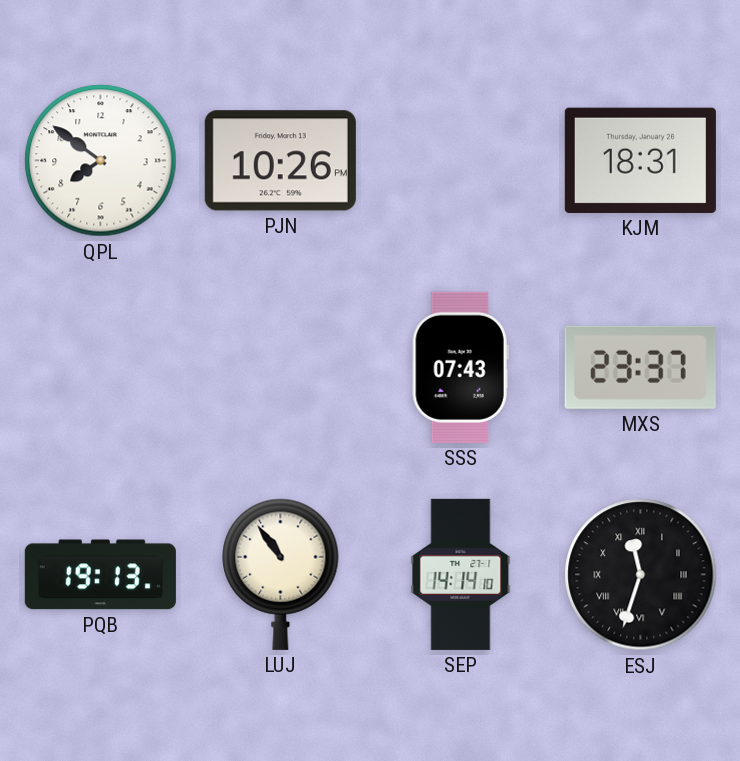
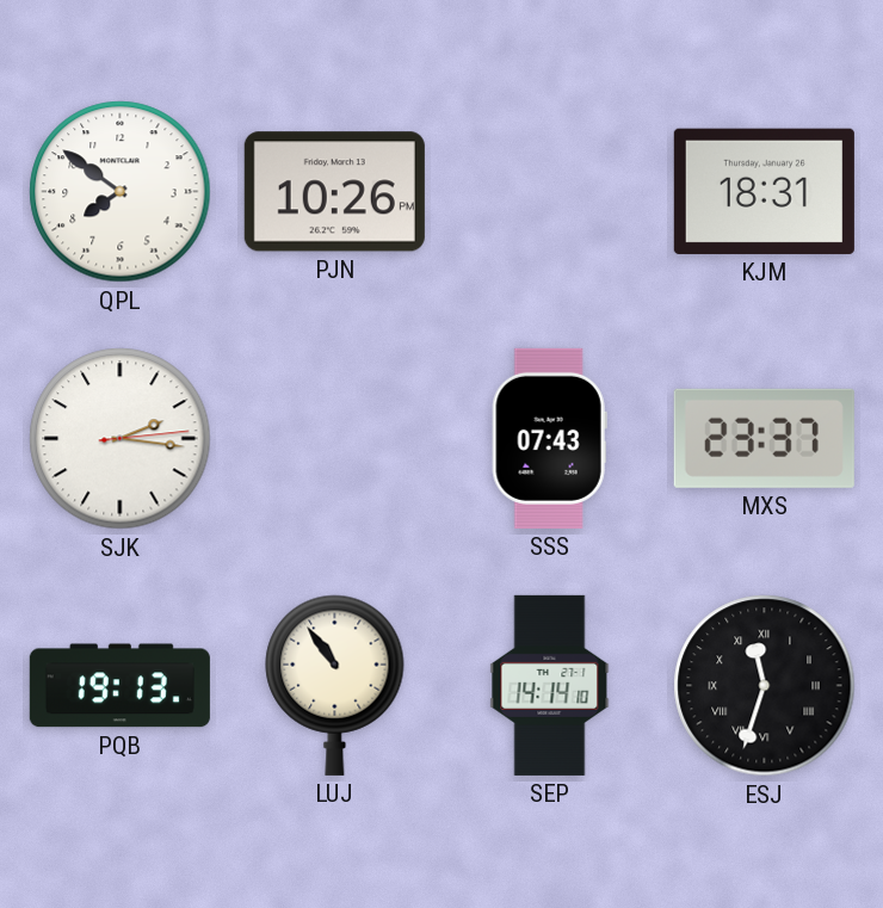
SJK: none -> 2:16 (121, 439)
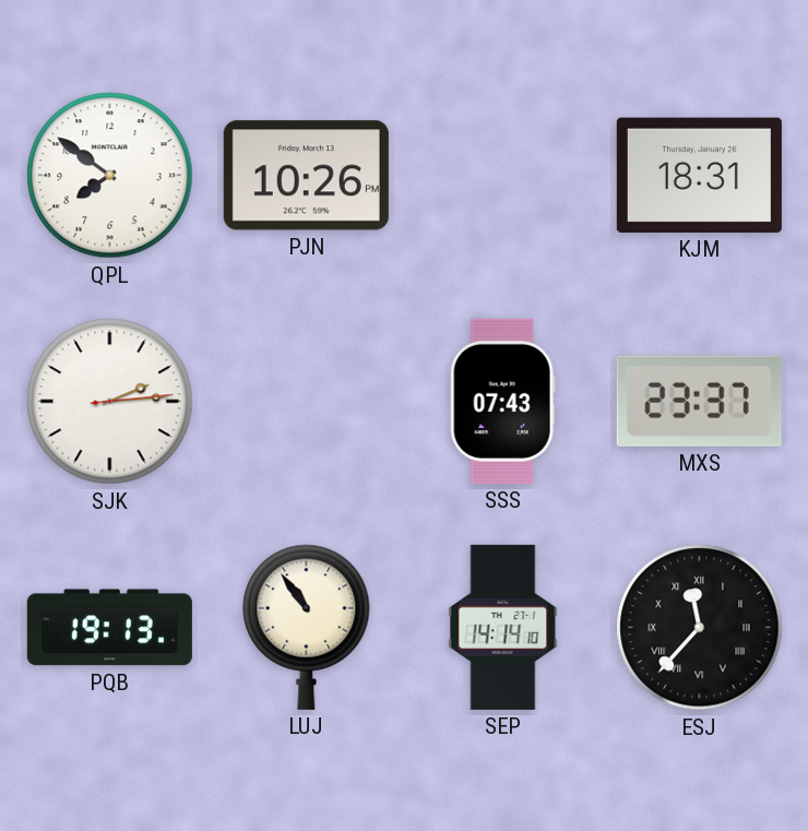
SJK: 2:16 -> 2:14 (110, 402)
ESJ: 11:33 -> 11:37 (700, 628)
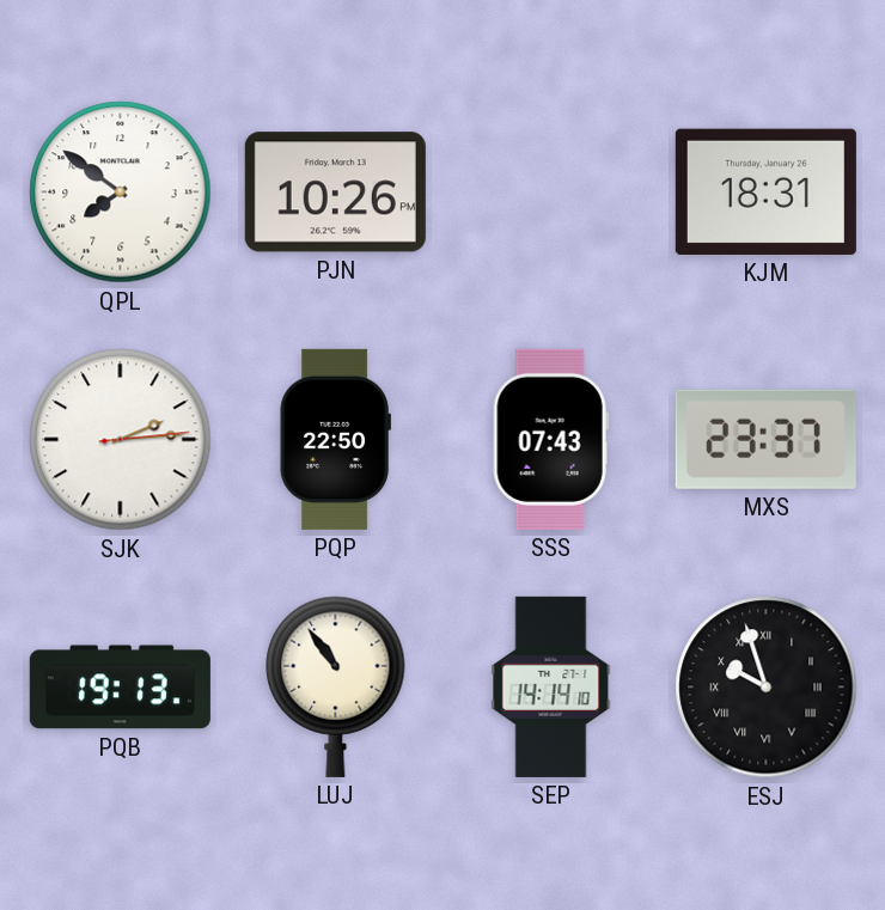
PQP: none -> 22:50 (335, 439)
ESJ: 11:37 -> 9:57 (767, 688)
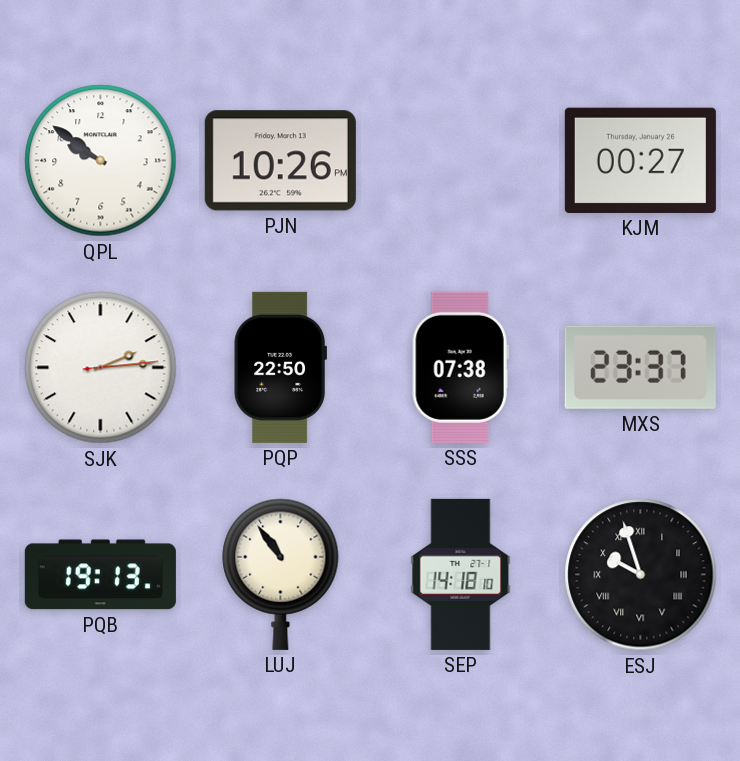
QPL: 7:51 -> 9:51 (101, 161)
KJM: 18:31 -> 00:27 (640, 160)
SSS: 07:43 -> 07:38 (460, 367)
SEP: 14:14 -> 14:18 (461, 574)
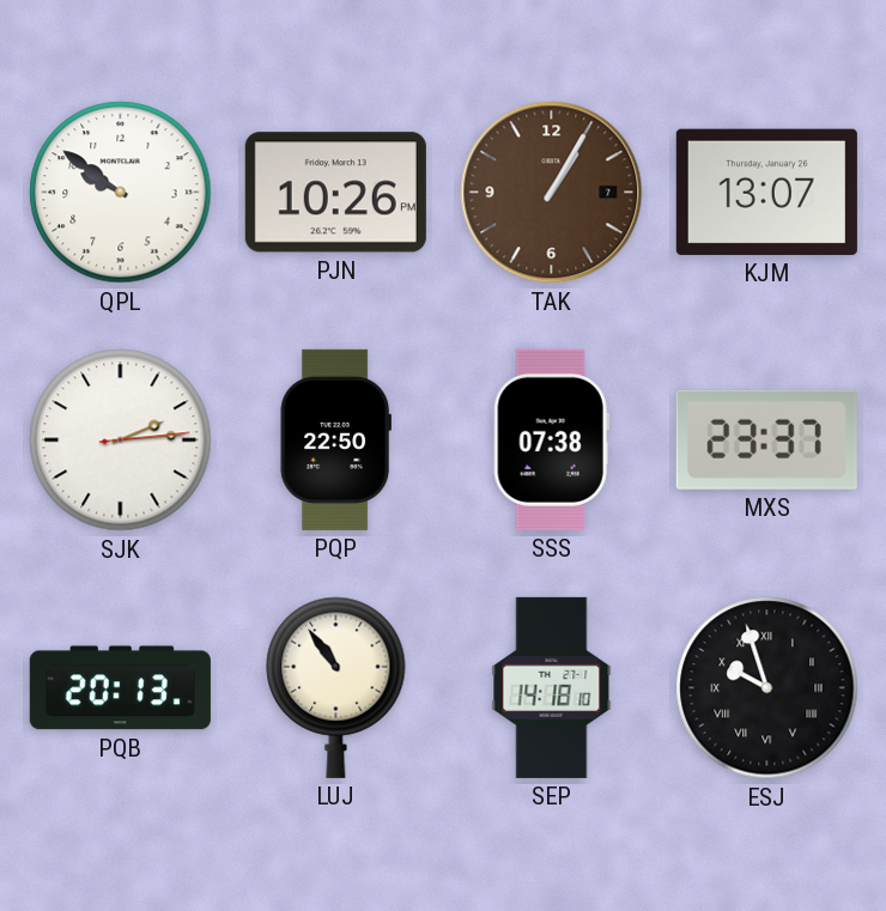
TAK: none -> 1:05 (552, 193)
KJM: 00:27 -> 13:07 (766, 192)
PQB: 19:13 -> 20:13 (120, 688)
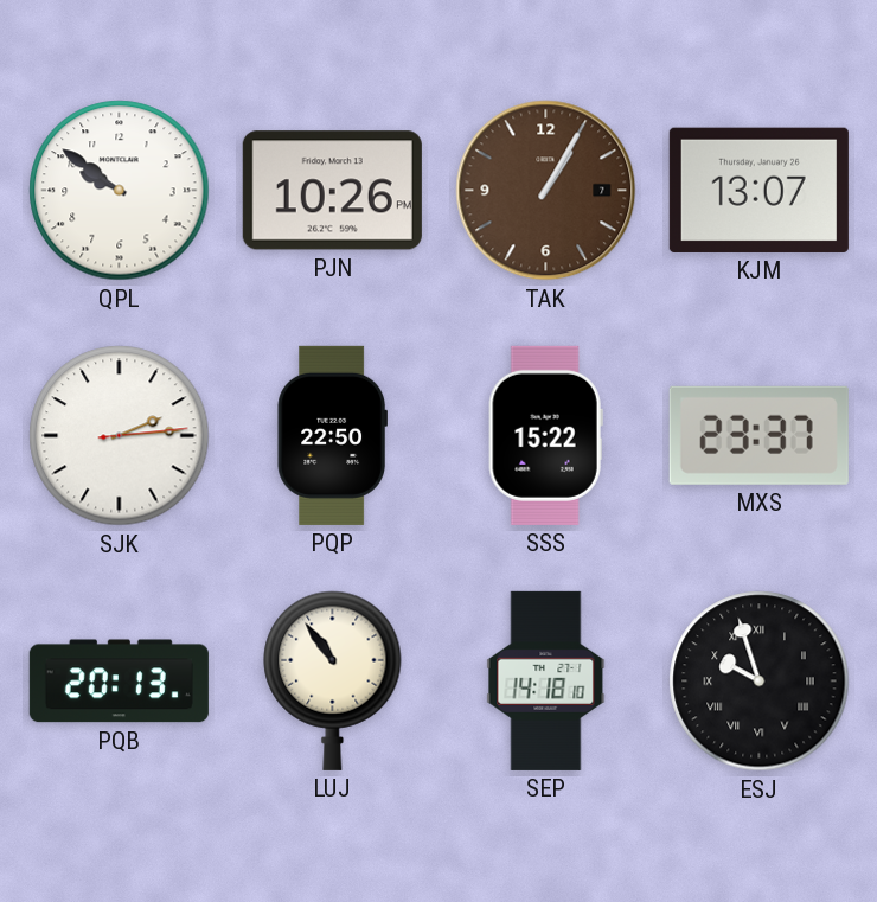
SSS: 07:38 -> 15:22 (545, 435)
